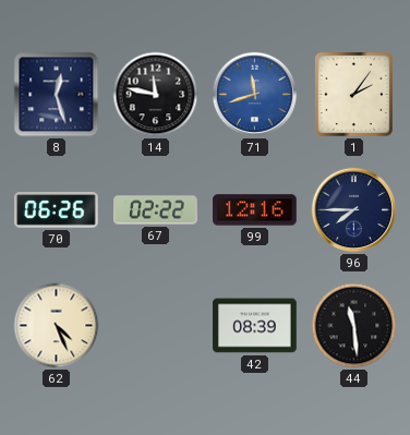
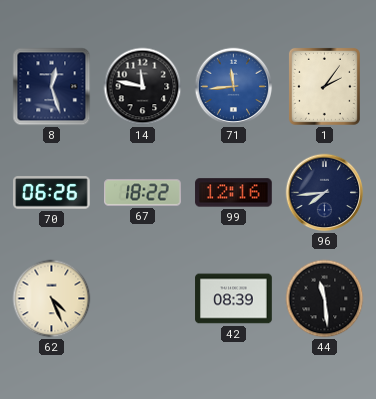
71: 11:42 -> 11:44 (234, 87)
67: 02:22 -> 18:22 (143, 193)
96: 7:45 -> 7:44 (325, 193)
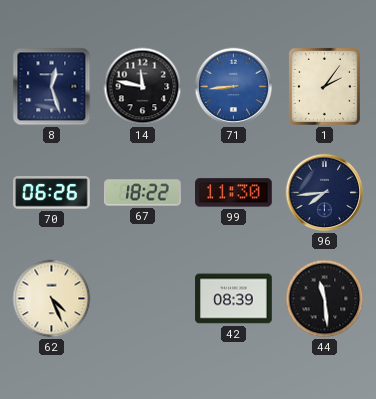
71: 11:44 -> 8:44 (234, 87)
99: 12:16 -> 11:30 (234, 193)
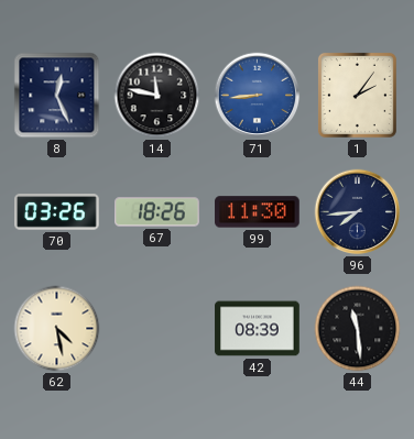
8: 12:27 -> 12:26 (57, 96)
70: 06:26 -> 03:26 (57, 212)
67: 18:22 -> 18:26 (157, 212)
62: 4:26 -> 4:28 (57, 329)
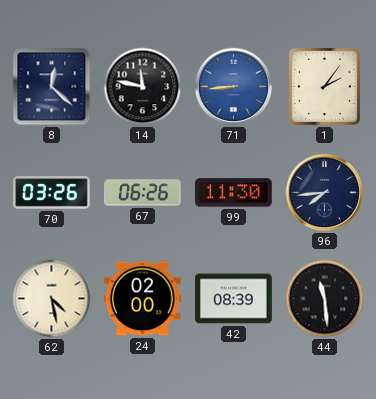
8: 12:26 -> 12:22 (52, 87)
67: 18:26 -> 06:26 (143, 193)
24: none -> 02:00 (143, 299)
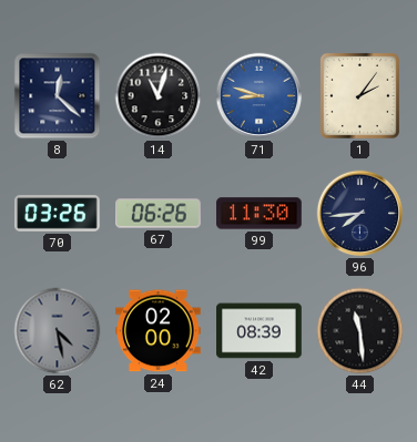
14: 11:47 -> 11:03 (159, 96)
71: 8:44 -> 8:48 (260, 96)
62 dial: cream -> grey (58, 331)
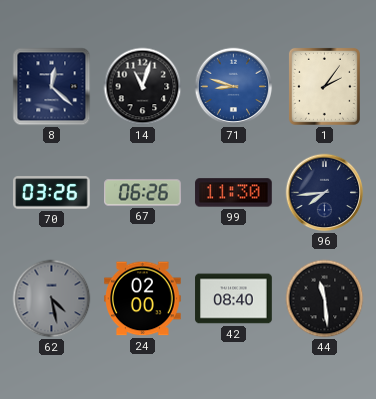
42: 08:39 -> 08:40 (234, 299)
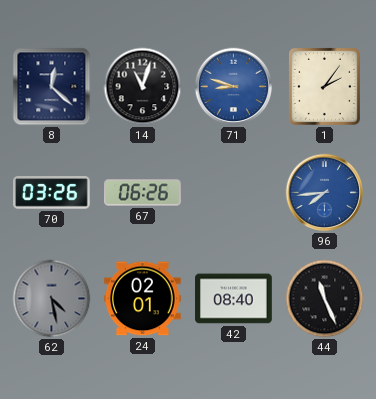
99: 11:30 -> none (234, 193)
96 dial: navy -> blue (325, 193)
24: 02:00 -> 02:01 (143, 299)
44: 11:29 -> 11:26 (325, 299)
